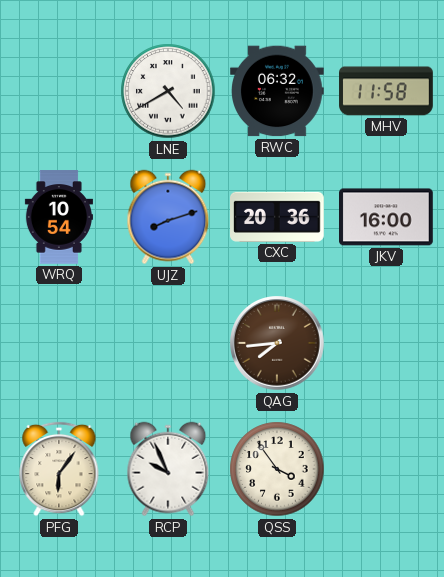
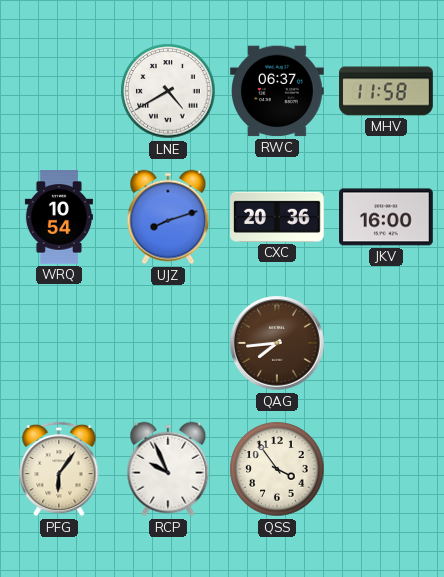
RWC: 06:32 -> 06:37 (278, 91)
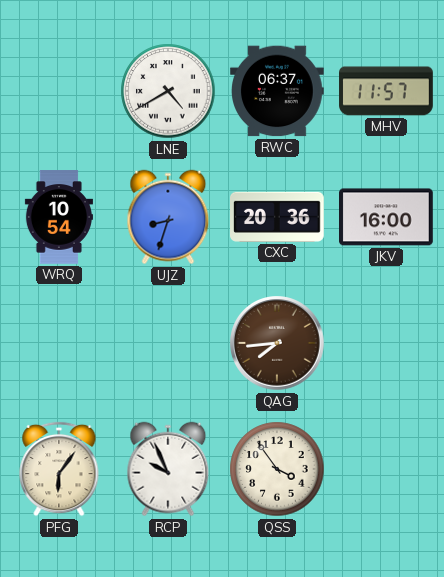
MHV: 11:58 -> 11:57 (386, 91)
UJZ: 8:12 -> 8:33 (168, 217)
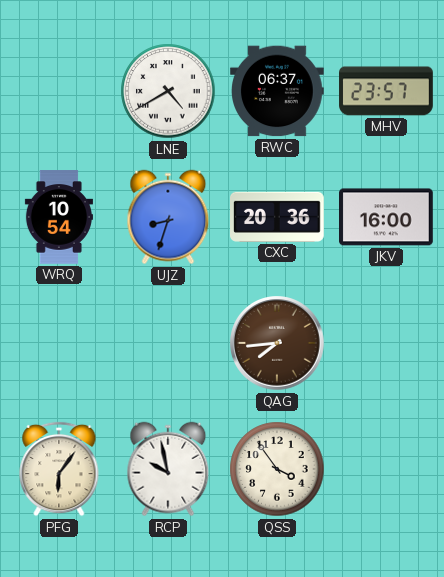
MHV: 11:57 -> 23:57 (386, 91)
RCP: 9:56 -> 9:58 (168, 469)
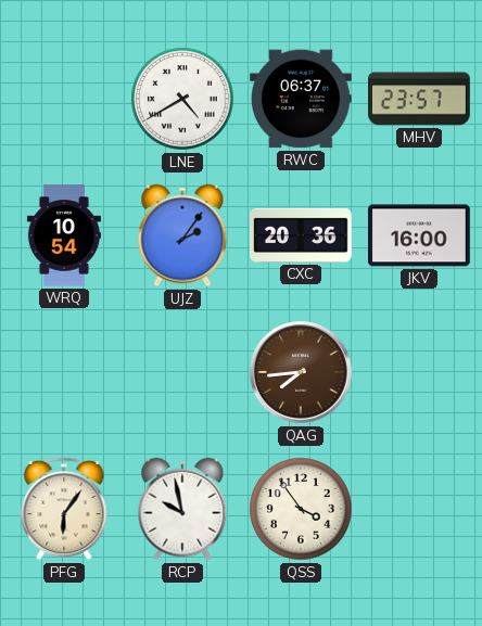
UJZ: 8:33 -> 2:06 (182, 235)
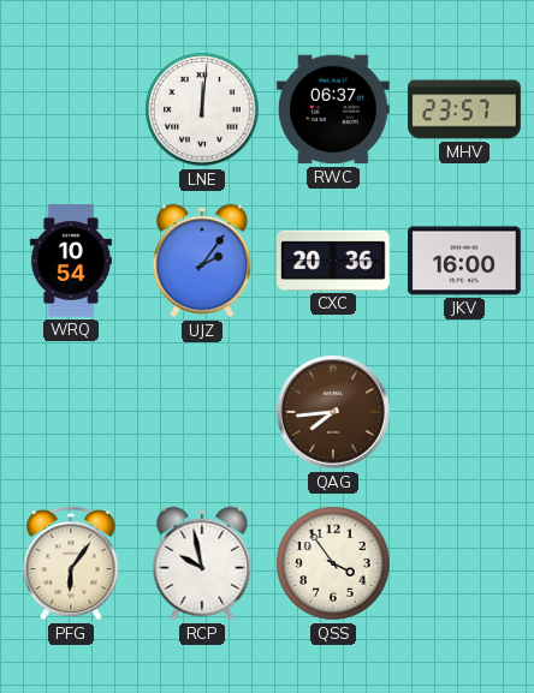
LNE: 4:40 -> 12:01 (202, 109)
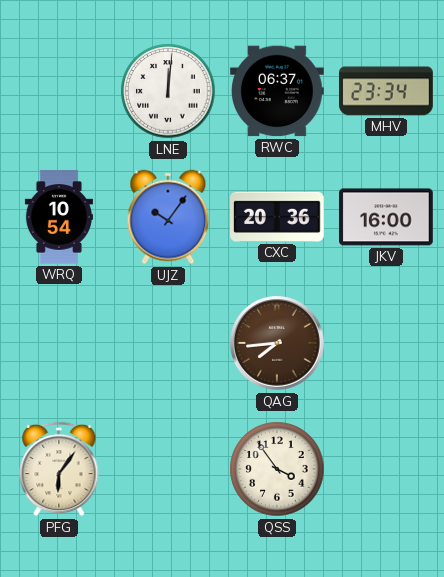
MHV: 23:57 -> 23:34 (386, 91)
UJZ: 2:06 -> 10:06 (168, 217)
RCP: 9:58 -> none (202, 563)
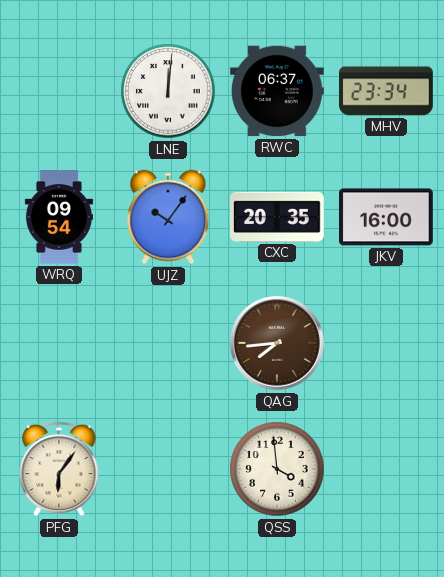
WRQ: 10:54 -> 09:54 (59, 217)
CXC: 20:36 -> 20:35 (278, 217)
QSS: 3:54 -> 3:59 (277, 469)
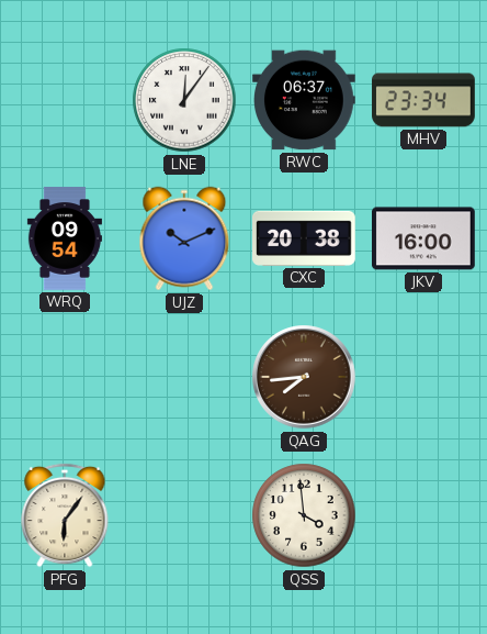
LNE: 12:01 -> 12:06 (184, 100)
UJZ: 10:06 -> 10:11 (184, 238)
CXC: 20:35 -> 20:38 (305, 238)
